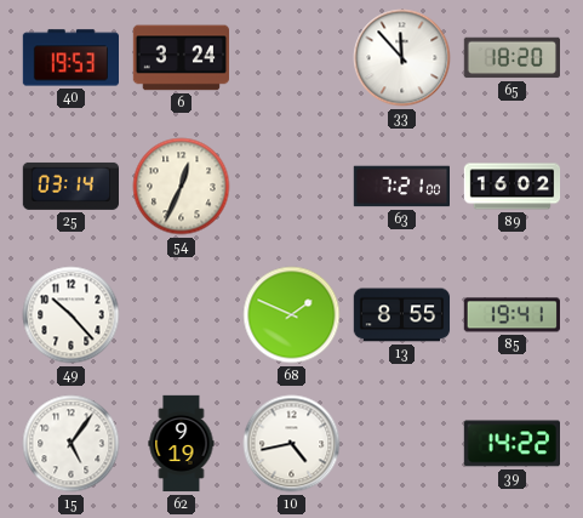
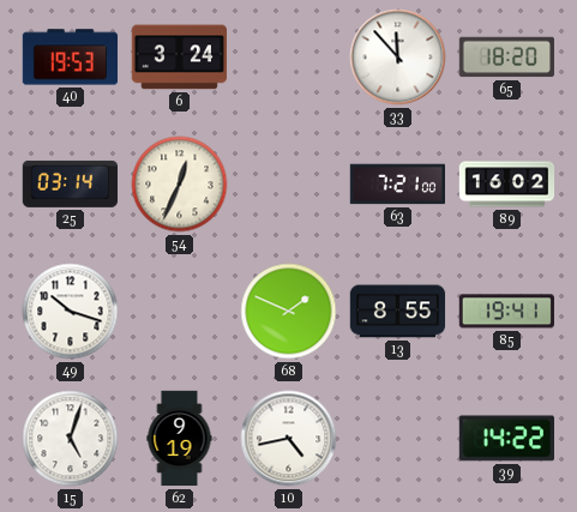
49: 10:23 -> 10:18 (71, 312)
15: 5:06 -> 5:03 (71, 439)
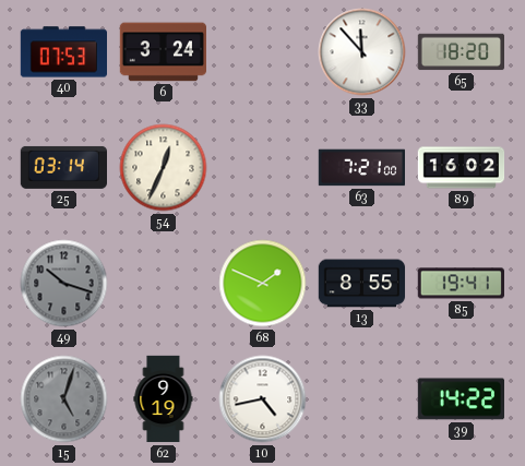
40: 19:53 -> 07:53 (63, 52)
49 dial: white -> grey (64, 284)
15 dial: white -> grey (64, 399)
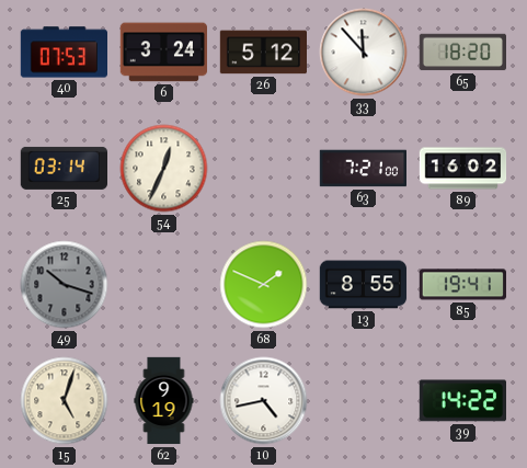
26: none -> 5:12 (263, 53)
15 dial: grey -> cream (65, 401)
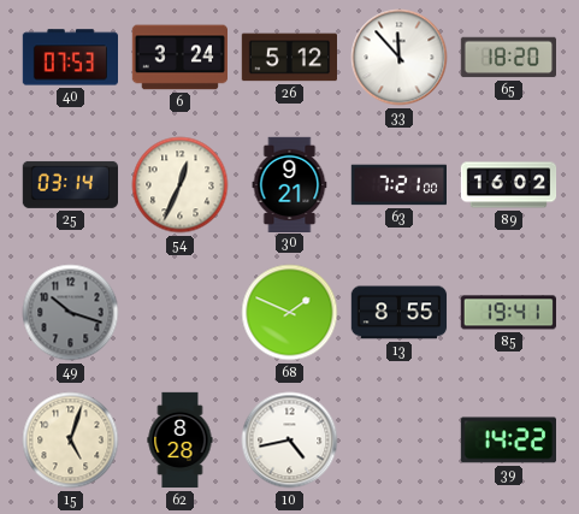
30: none -> 9:21 (290, 184)
62: 9:19 -> 8:28 (181, 441)
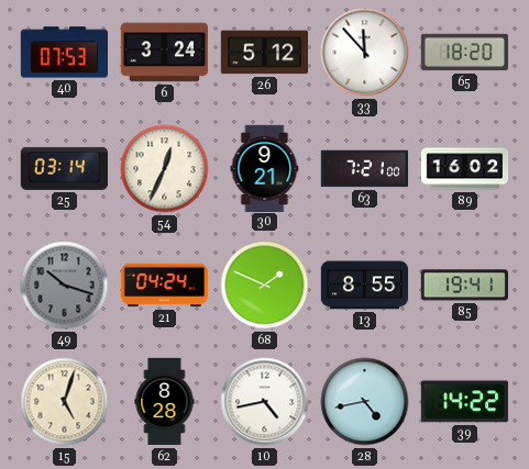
21: none -> 04:24 (165, 286)
28: none -> 4:43 (365, 402)
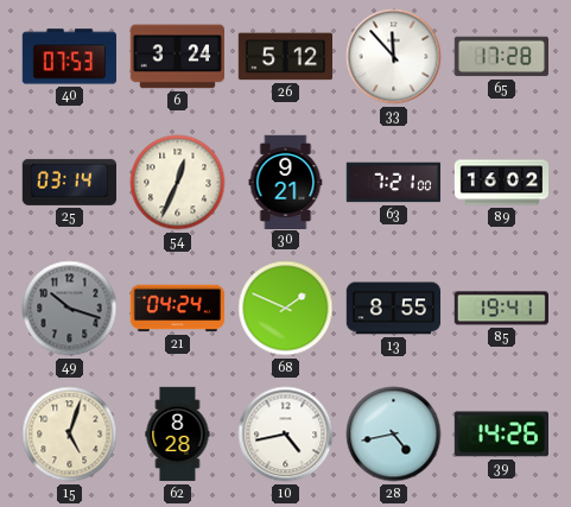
65: 18:20 -> 17:28 (502, 57)
39: 14:22 -> 14:26 (501, 435)
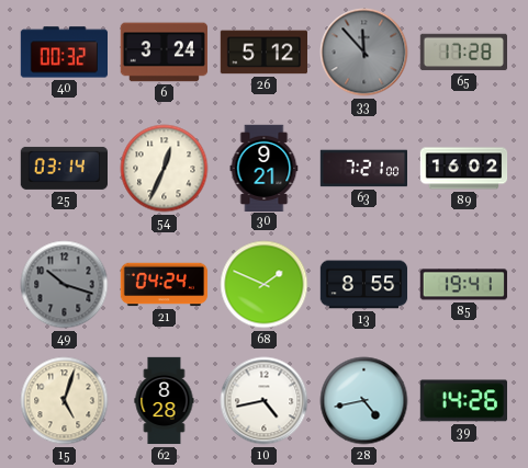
40: 07:53 -> 00:32 (64, 53)
33 dial: white -> grey (364, 53)
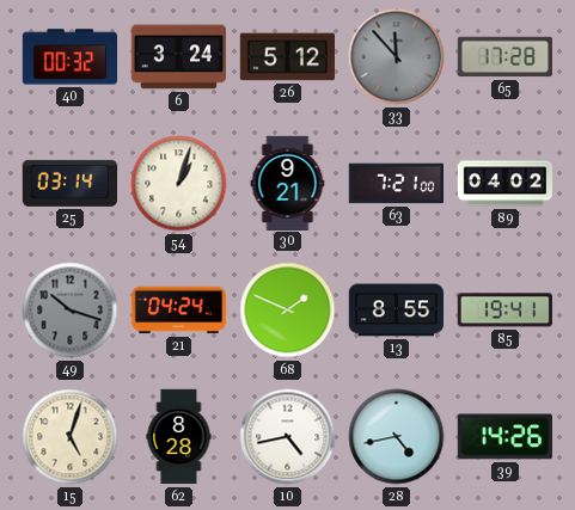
54: 12:34 -> 1:03 (179, 184)
89: 16:02 -> 04:02 (506, 184)
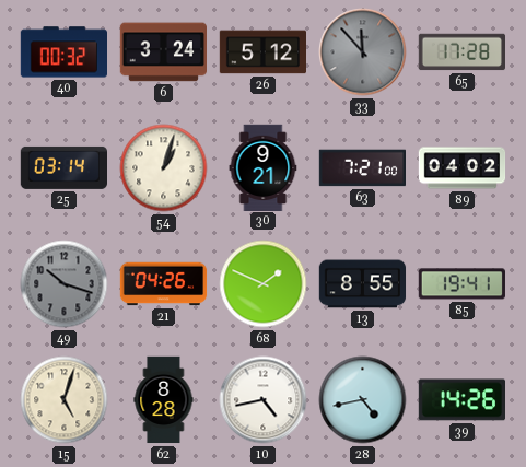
21: 04:24 -> 04:26 (164, 284)
